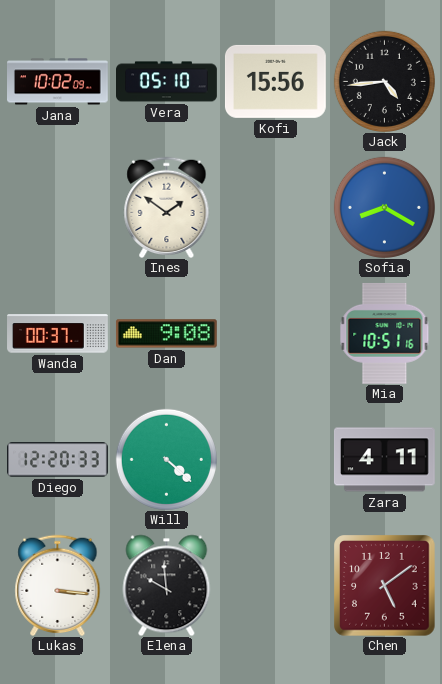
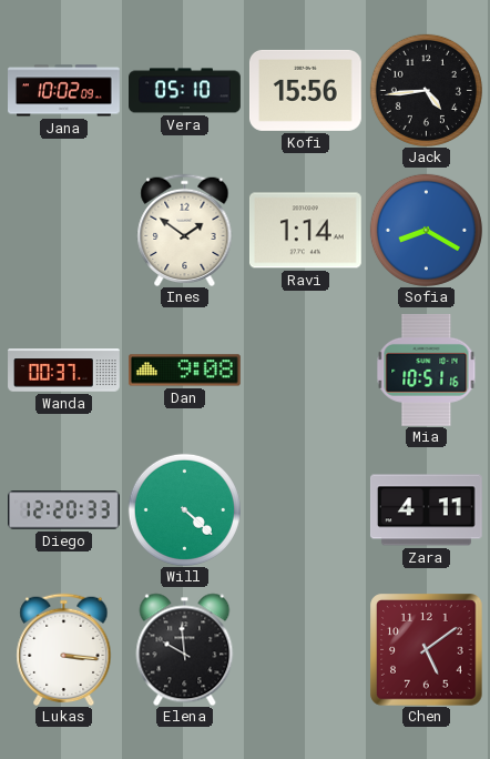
Ravi: none -> 1:14 (305, 231)
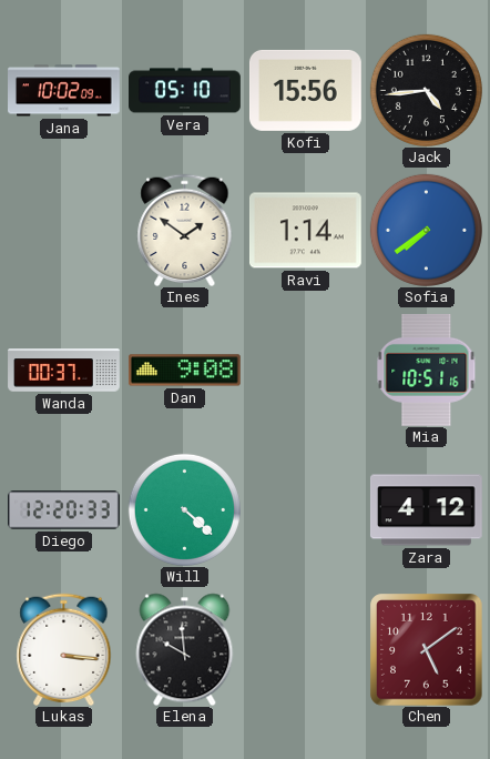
Sofia: 8:20 -> 7:39 (426, 230)
Zara: 4:11 -> 4:12 (426, 510)
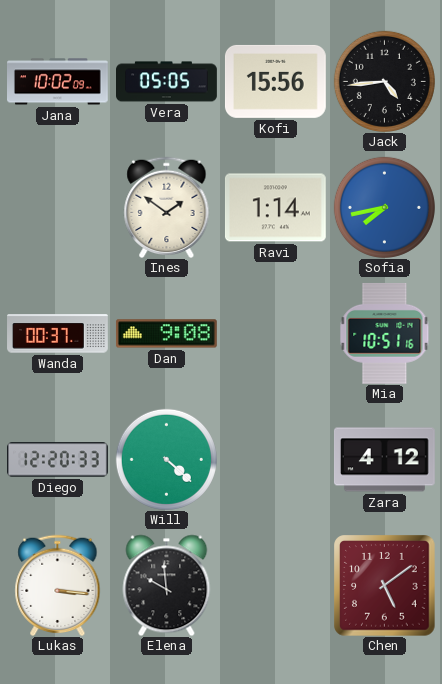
Vera: 05:10 -> 05:05 (167, 82)
Sofia: 7:39 -> 7:43 (384, 207)
